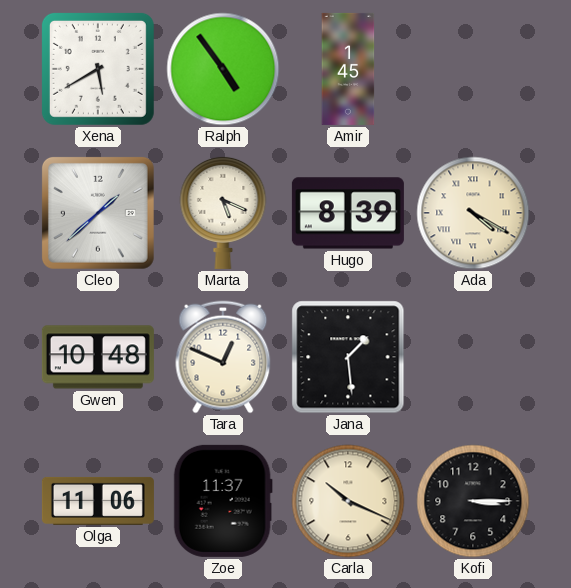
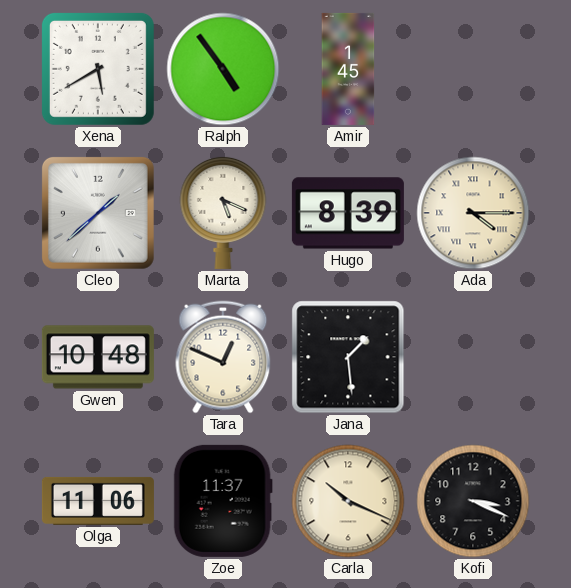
Ada: 4:20 -> 4:15 (473, 213)
Kofi: 3:15 -> 3:19 (473, 501)
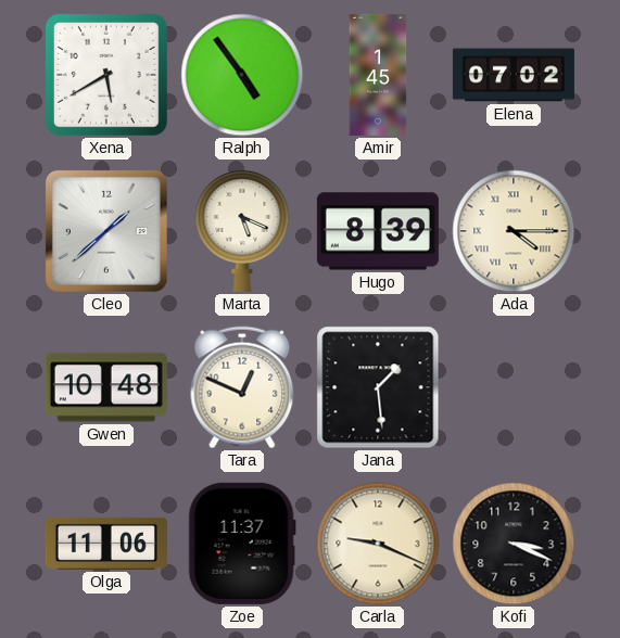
Elena: none -> 07:02 (514, 75)
Carla: 10:19 -> 9:19 (378, 544)
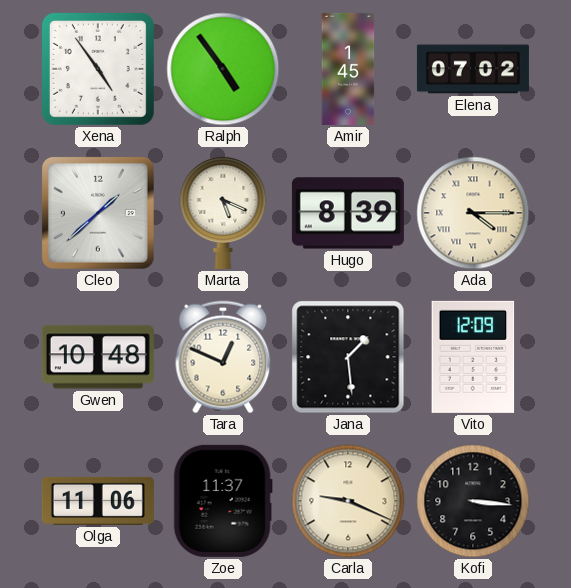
Xena: 5:40 -> 4:54 (98, 69)
Vito: none -> 12:09 (473, 357)
Kofi: 3:19 -> 3:16 (473, 501)
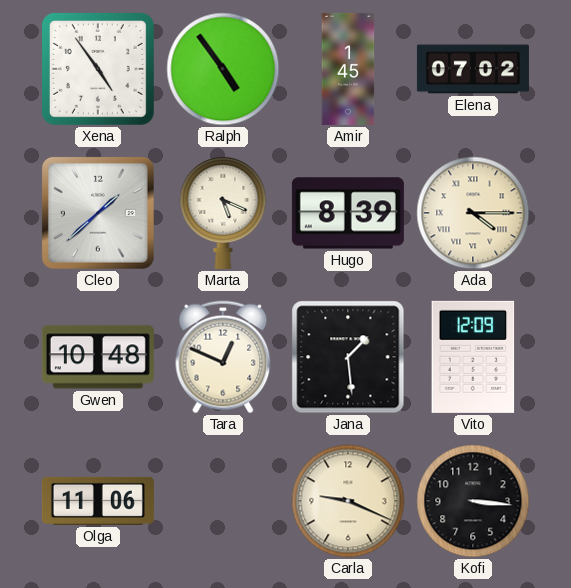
Zoe: 11:37 -> none (223, 501)
